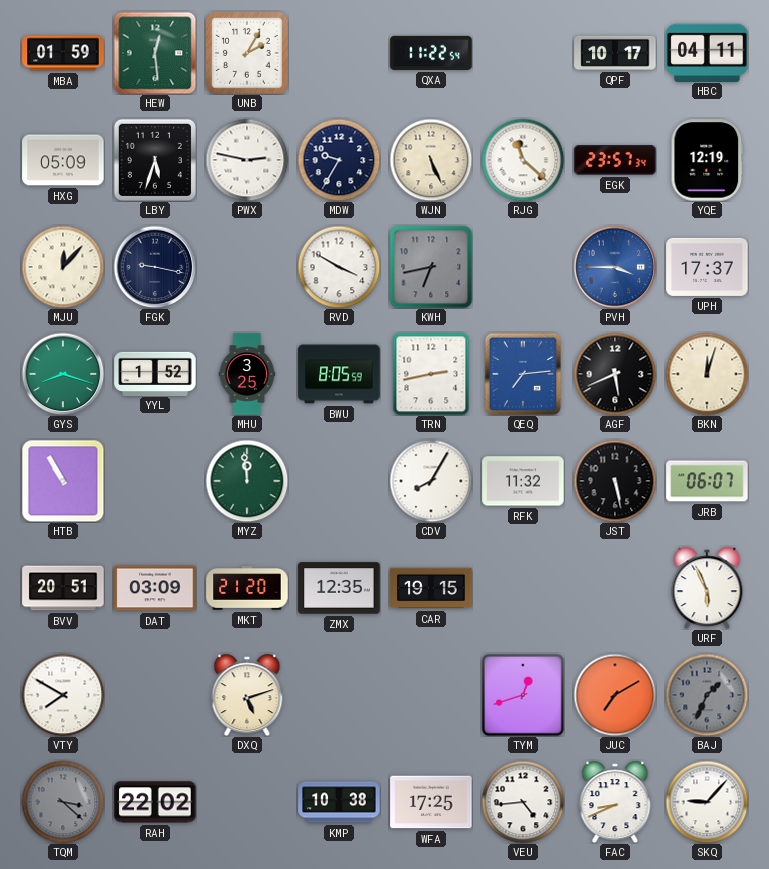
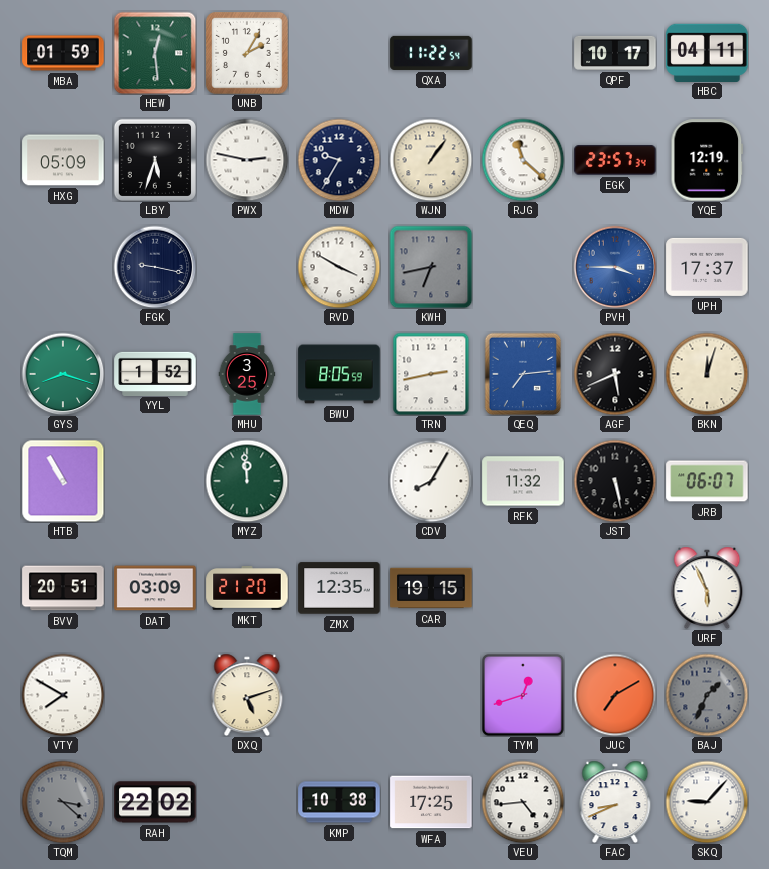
WJN: 5:26 -> 1:06 (431, 160)
MJU: 12:07 -> none (63, 267)
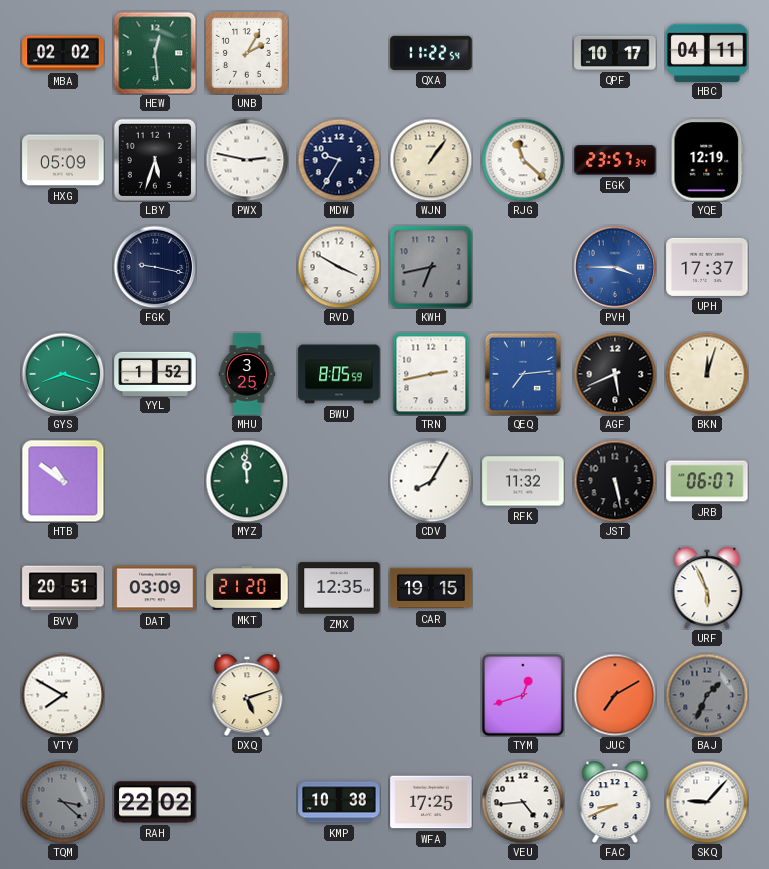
MBA: 01:59 -> 02:02 (63, 53)
HTB: 10:55 -> 10:51 (63, 481)
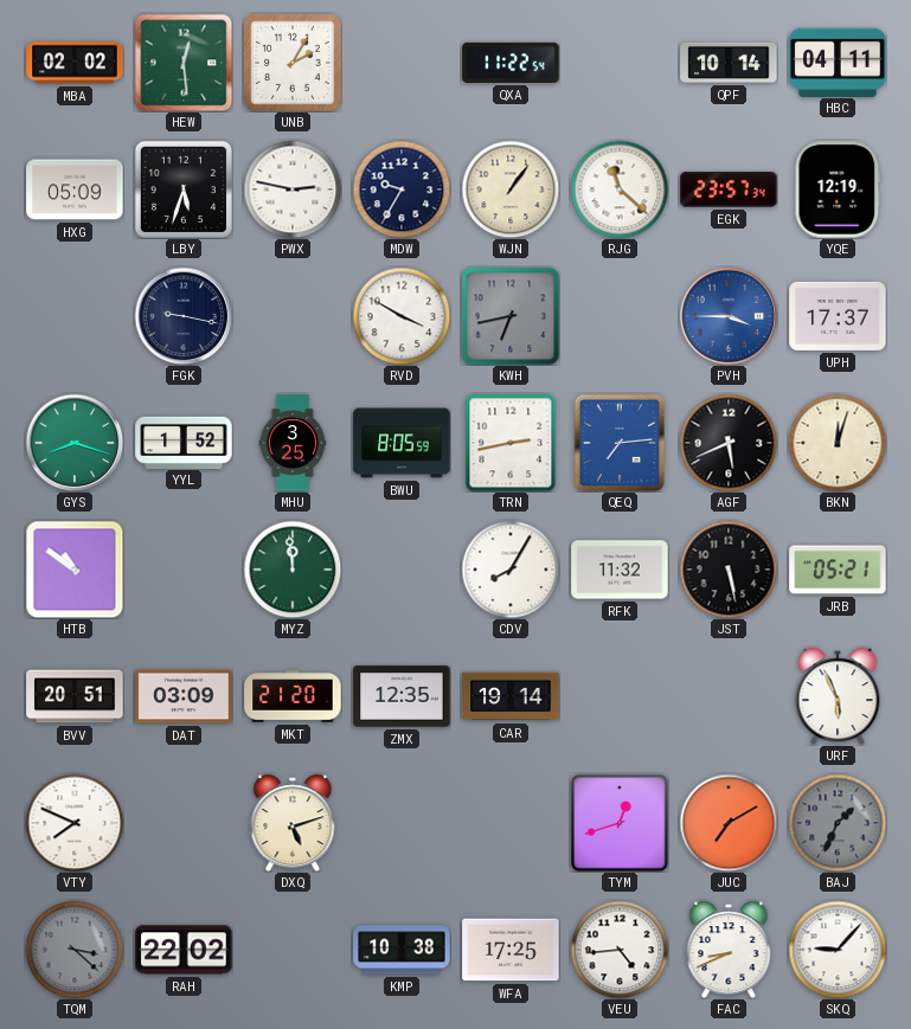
QPF: 10:17 -> 10:14 (729, 63)
JRB: 06:07 -> 05:21 (838, 570)
CAR: 19:15 -> 19:14 (511, 696)
VTY: 7:50 -> 7:49 (75, 823)
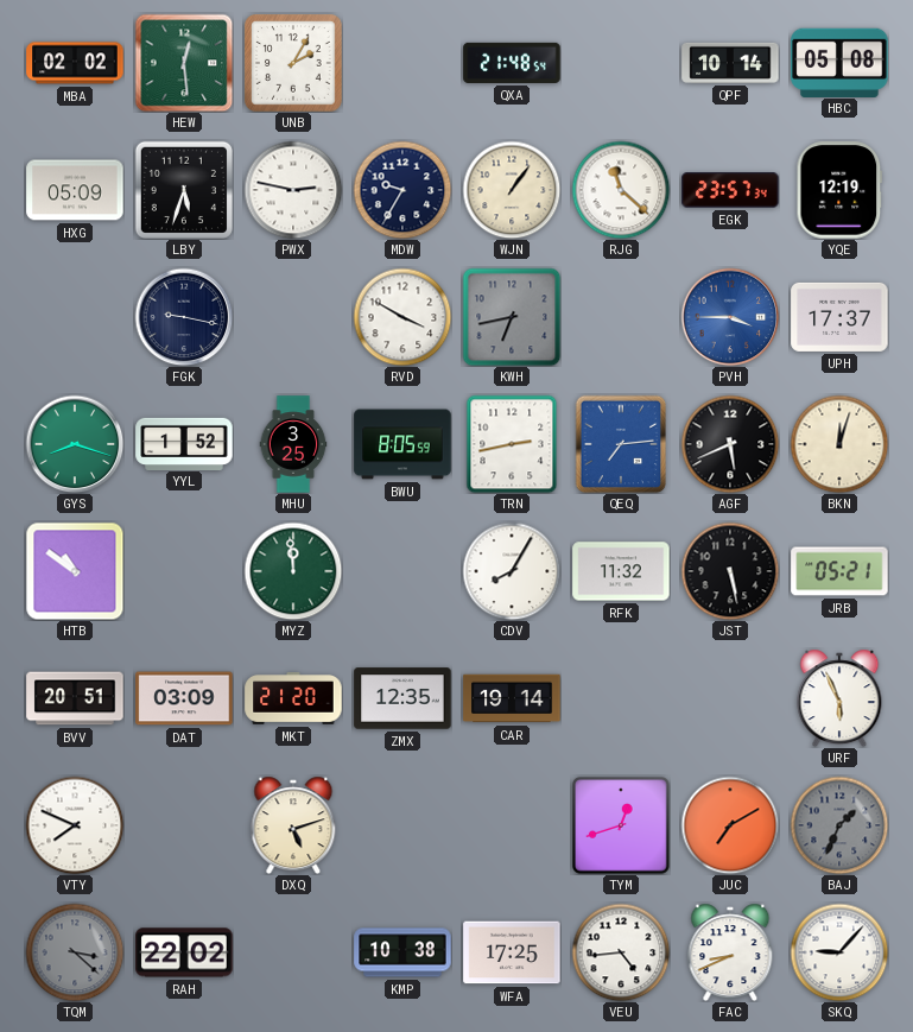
QXA: 11:22 -> 21:48 (512, 63)
HBC: 04:11 -> 05:08 (839, 62)
